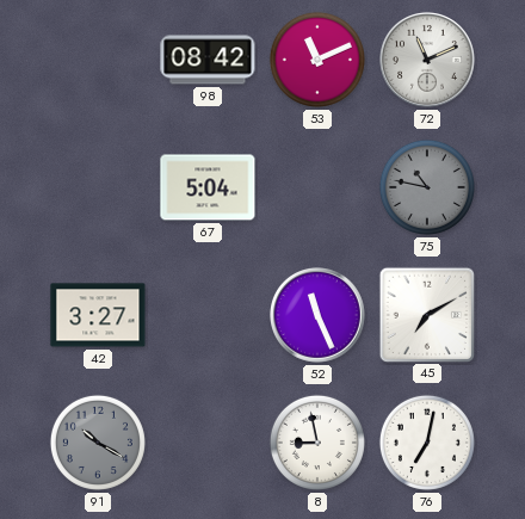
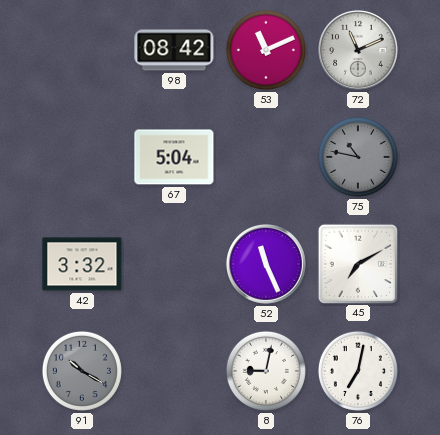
42: 3:27 -> 3:32 (82, 264)
8: 8:58 -> 9:02 (266, 371)
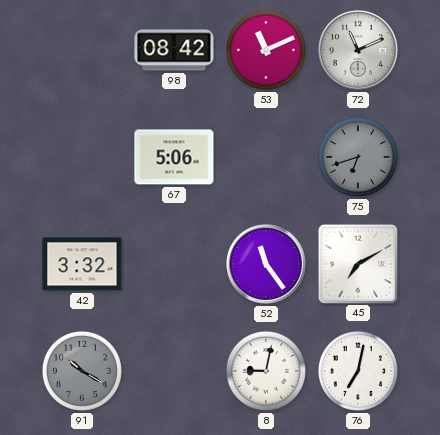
67: 5:04 -> 5:06 (174, 157)
75: 10:47 -> 6:42 (358, 157)
52: 11:26 -> 11:24 (267, 265)
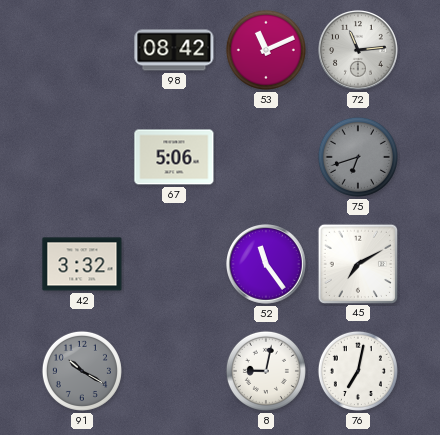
72: 11:11 -> 11:14 (359, 51)
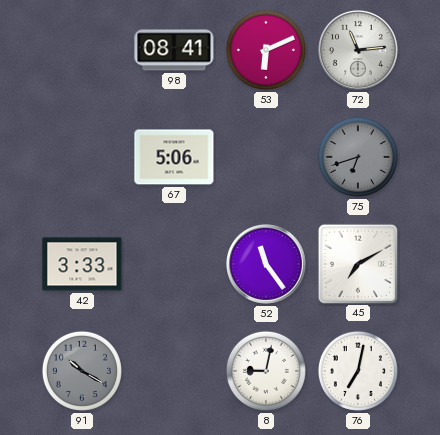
98: 08:42 -> 08:41 (174, 50)
53: 11:11 -> 6:11 (266, 50)
42: 3:32 -> 3:33 (82, 264)
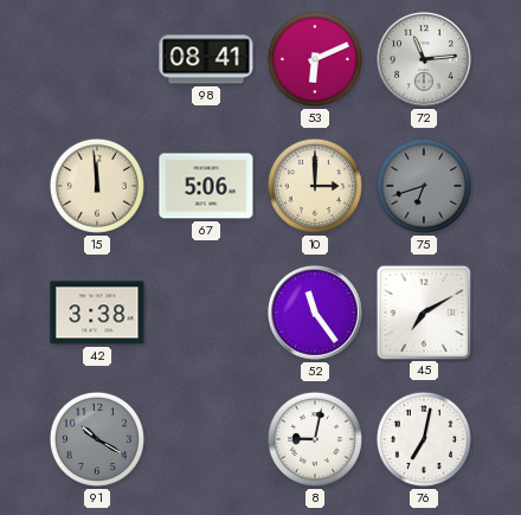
15: none -> 11:59 (97, 186)
10: none -> 3:00 (315, 186)
42: 3:33 -> 3:38 (97, 313)
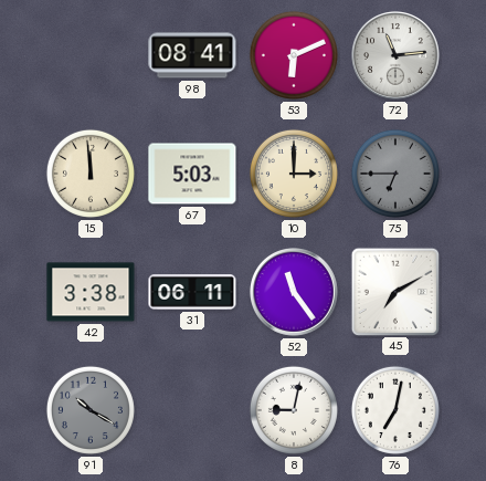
67: 5:06 -> 5:03 (192, 174)
75: 6:42 -> 6:45 (395, 174)
31: none -> 06:11 (192, 292)
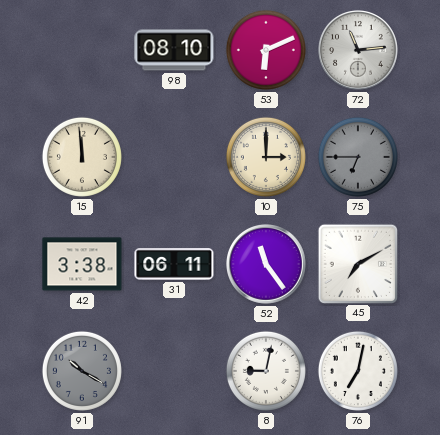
98: 08:41 -> 08:10 (174, 50)
67: 5:03 -> none (192, 174)
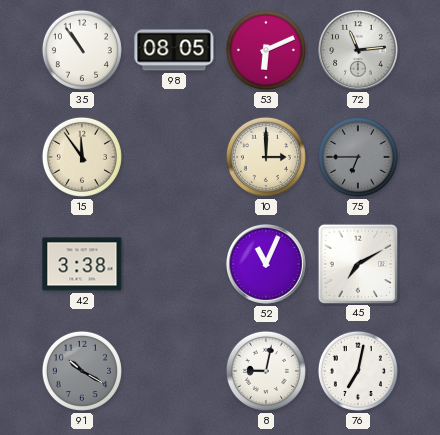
35: none -> 10:54 (82, 50)
98: 08:10 -> 08:05 (174, 50)
15: 11:59 -> 11:54 (82, 157)
31: 06:11 -> none (174, 264)
52: 11:24 -> 11:04 (267, 265)
